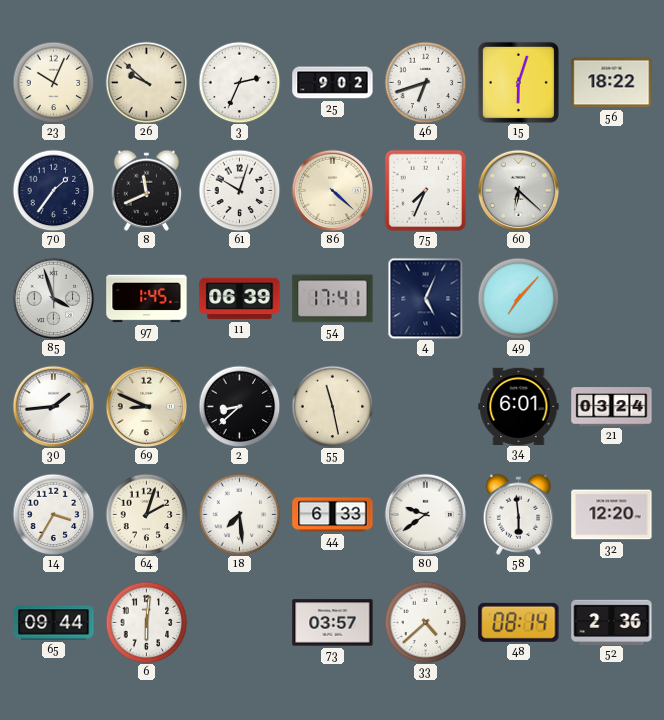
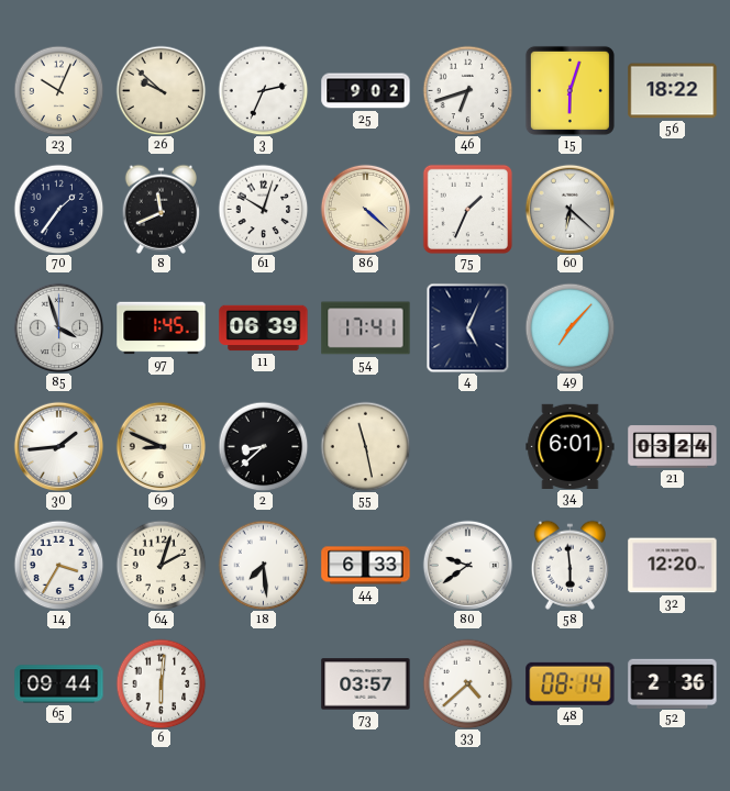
75: 7:34 -> 1:34 (467, 209)
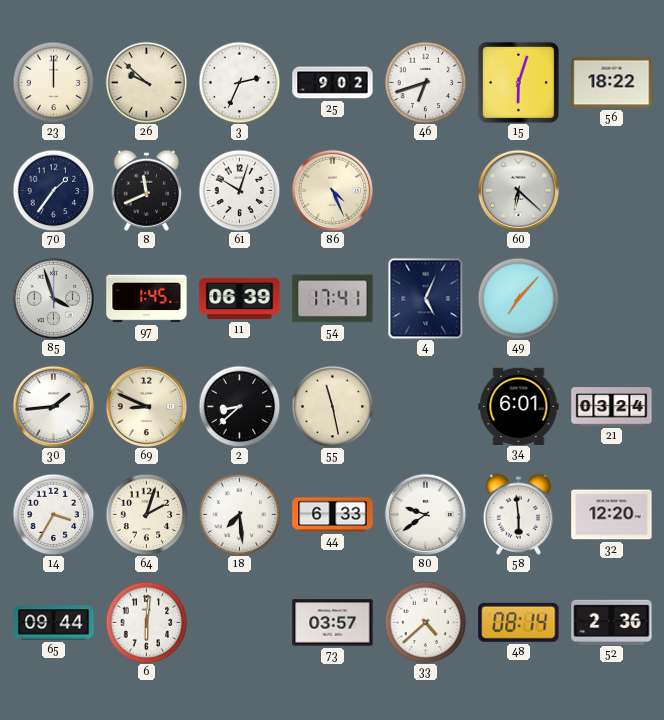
23: 10:04 -> 12:00 (53, 82)
86: 4:22 -> 4:26 (332, 190)
75: 1:34 -> none (467, 209)
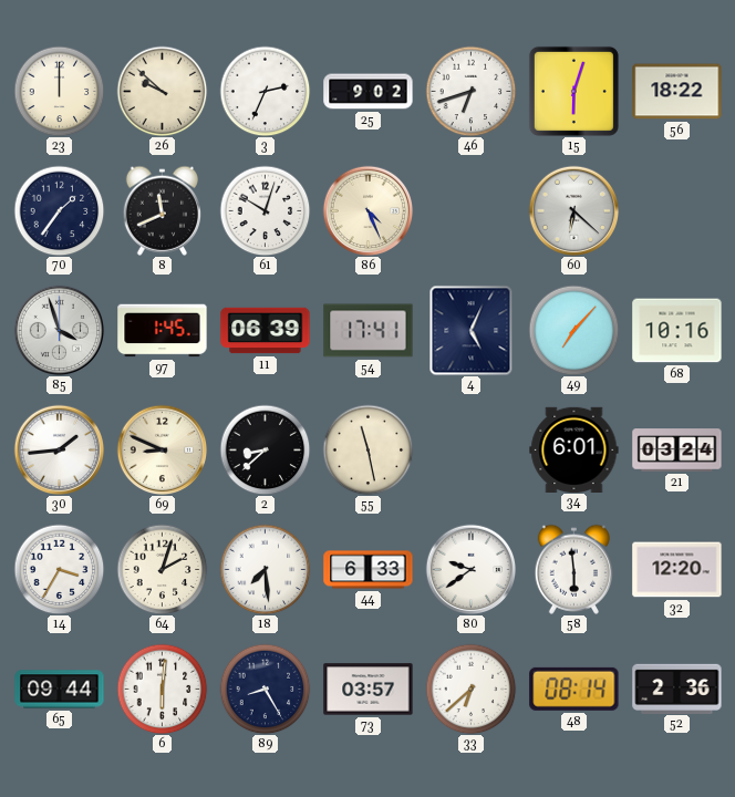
68: none -> 10:16 (677, 331)
89: none -> 8:25 (265, 689)
33: 4:38 -> 6:38 (470, 689)
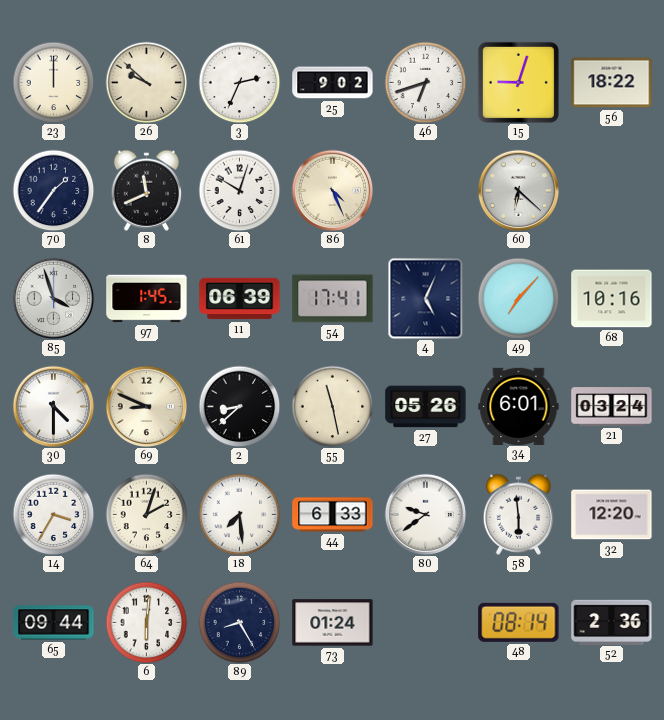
15: 6:03 -> 9:03 (518, 82)
30: 1:44 -> 4:30 (53, 406)
27: none -> 05:26 (426, 407)
73: 03:57 -> 01:24 (333, 623)
33: 6:38 -> none (470, 689)
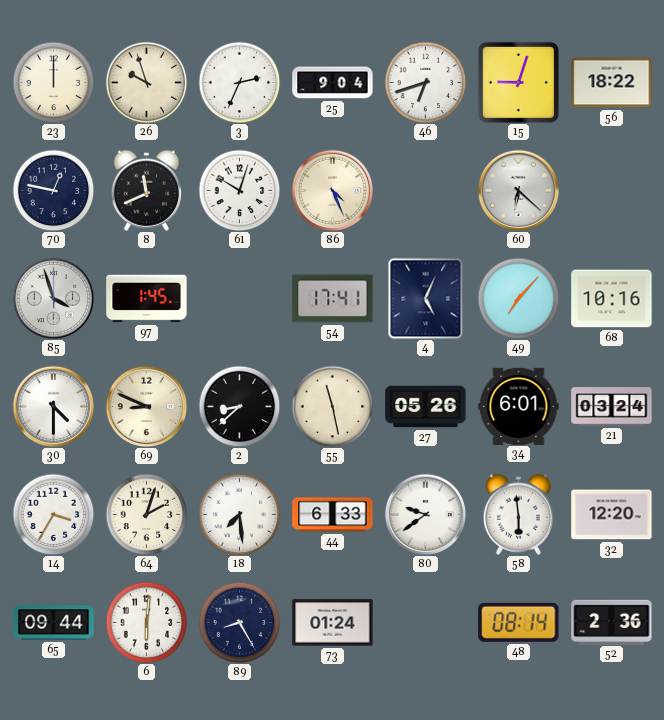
26: 9:52 -> 9:57 (146, 82)
25: 9:02 -> 9:04 (333, 83)
70: 1:36 -> 12:47 (53, 190)
11: 06:39 -> none (240, 299)
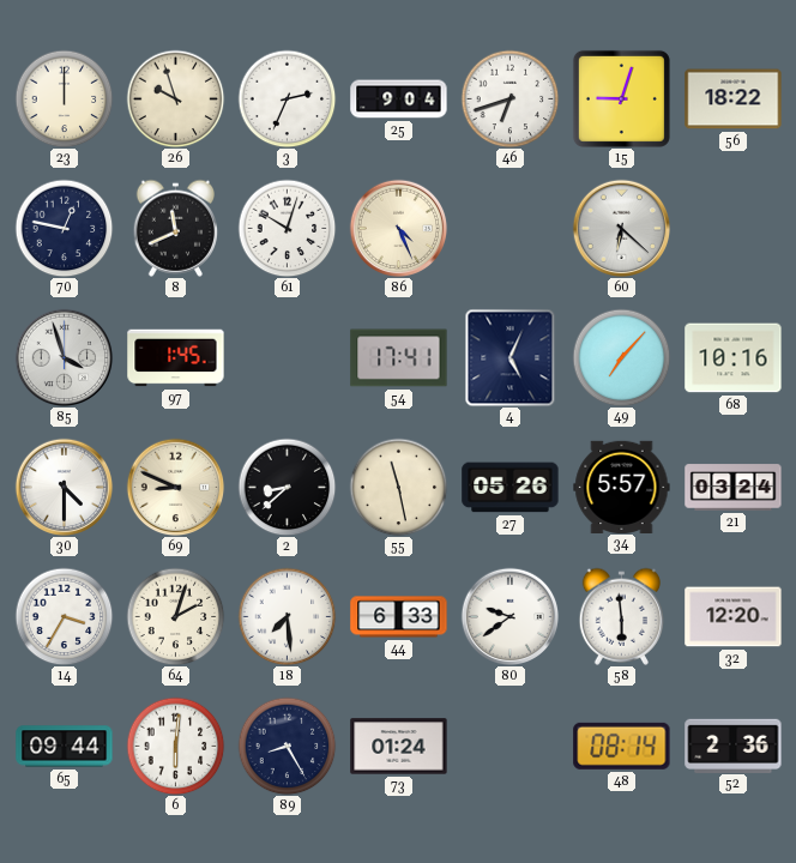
34: 6:01 -> 5:57 (622, 487)
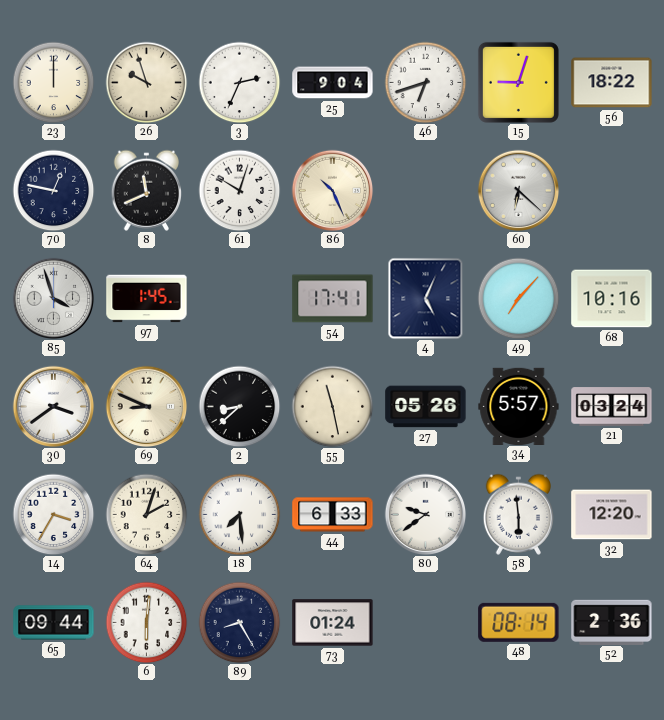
86: 4:26 -> 10:26 (332, 190)
30: 4:30 -> 3:39 (53, 406)
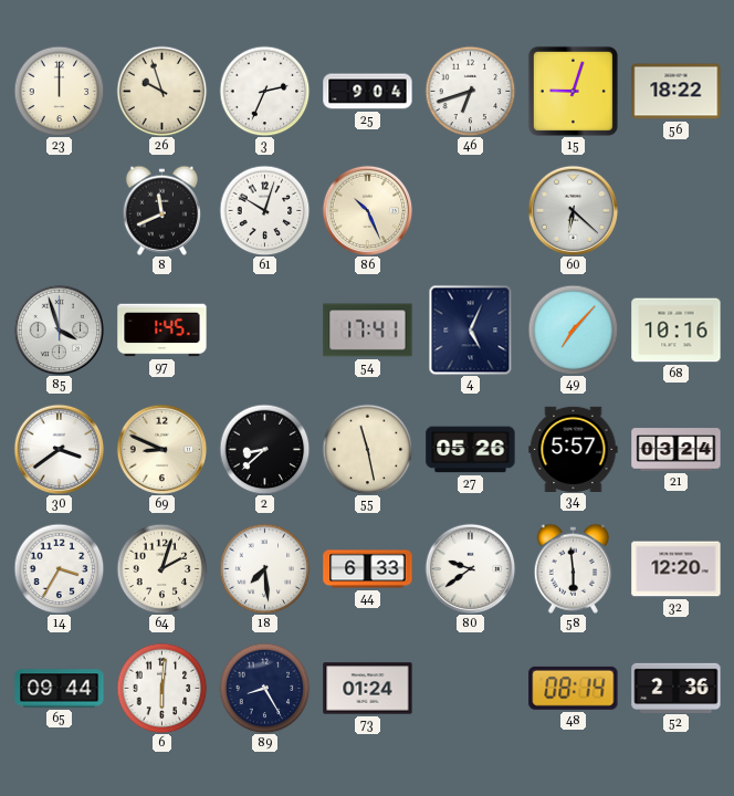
70: 12:47 -> none (53, 190)
